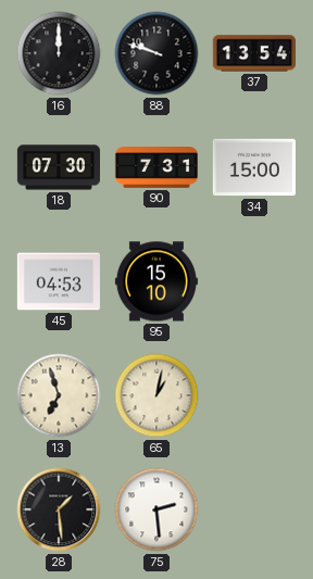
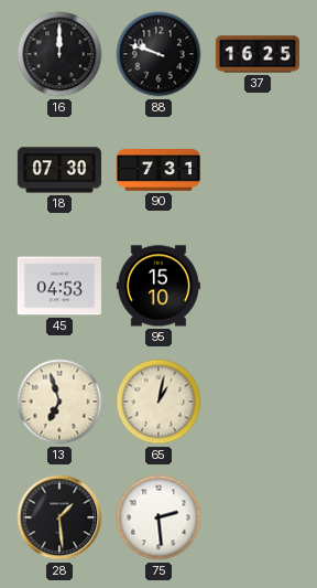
37: 13:54 -> 16:25 (258, 54)
34: 15:00 -> none (254, 167)
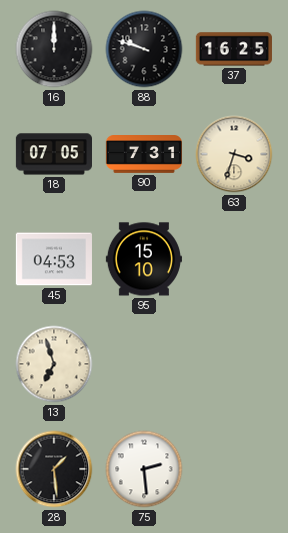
18: 07:30 -> 07:05 (53, 154)
63: none -> 3:33 (234, 154)
65: 1:02 -> none (158, 402)
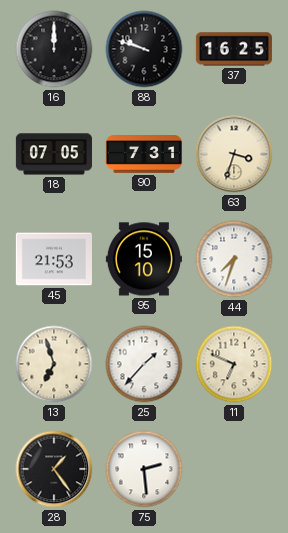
45: 04:53 -> 21:53 (54, 259)
44: none -> 7:33 (234, 259)
25: none -> 1:37 (144, 364)
11: none -> 6:49 (234, 364)
28: 1:29 -> 1:24 (54, 469)
